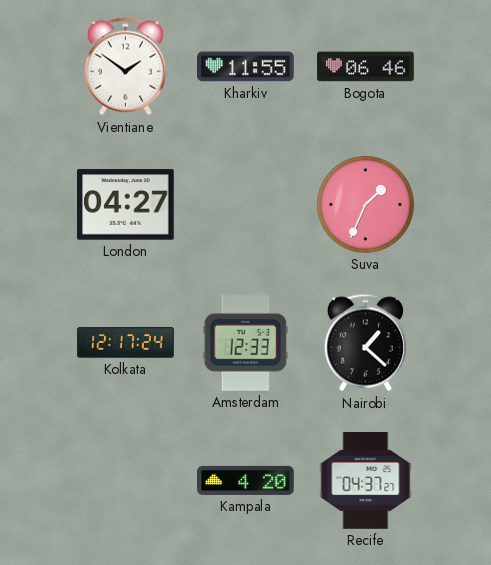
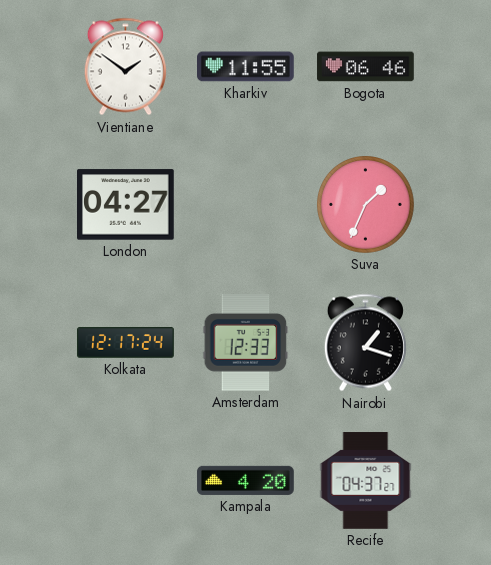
Nairobi: 1:22 -> 1:18 (365, 343)
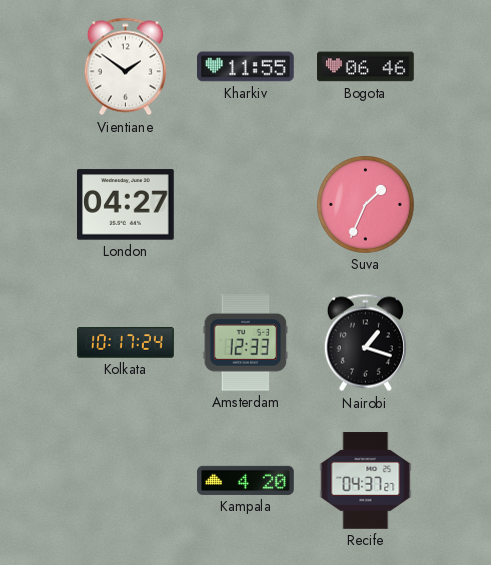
Kolkata: 12:17 -> 10:17 (126, 343)
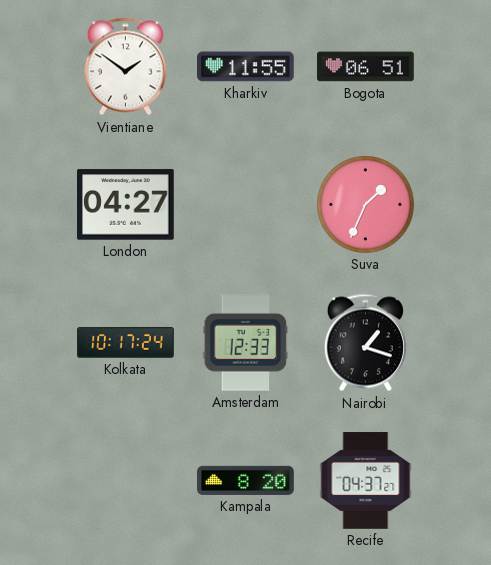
Bogota: 06:46 -> 06:51 (366, 67)
Kampala: 4:20 -> 8:20 (246, 480)
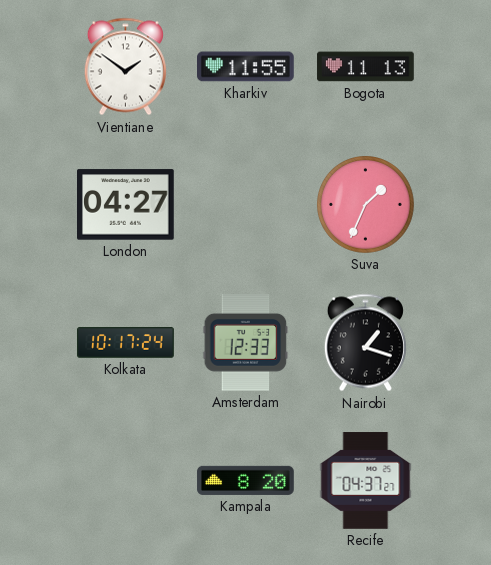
Bogota: 06:51 -> 11:13 (366, 67)
